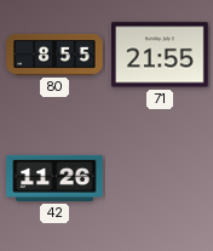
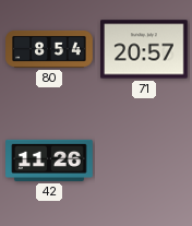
80: 8:55 -> 8:54 (49, 49)
71: 21:55 -> 20:57 (144, 49)
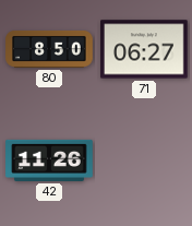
80: 8:54 -> 8:50 (49, 49)
71: 20:57 -> 06:27 (144, 49)
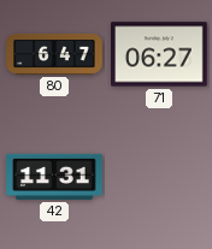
80: 8:50 -> 6:47 (54, 54)
42: 11:26 -> 11:31 (54, 177)
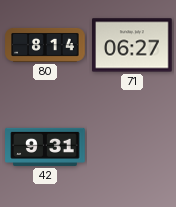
80: 6:47 -> 8:14 (45, 45)
42: 11:31 -> 9:31 (45, 147)
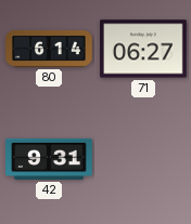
80: 8:14 -> 6:14 (49, 49)
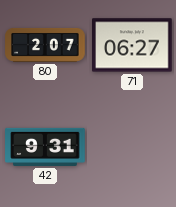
80: 6:14 -> 2:07 (45, 45)
